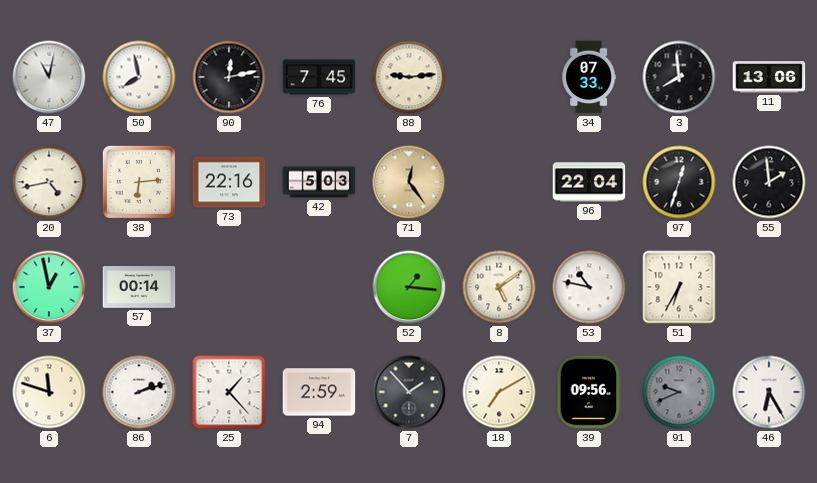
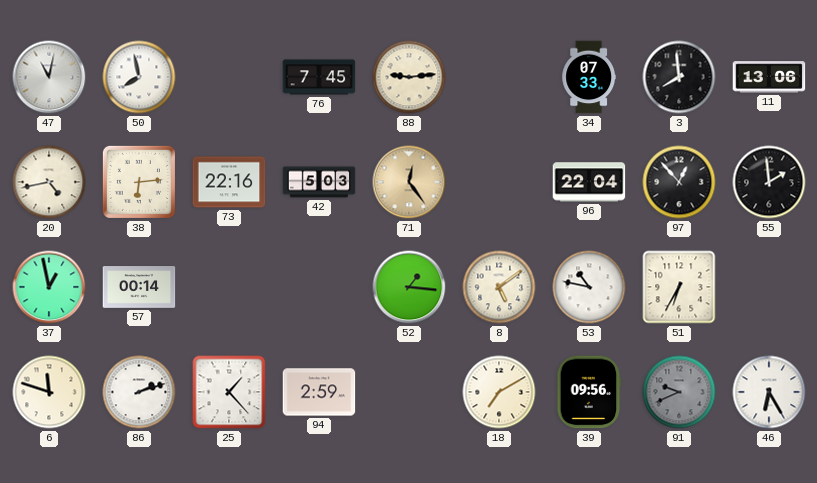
90: 12:13 -> none (229, 77)
97: 12:33 -> 12:53 (679, 182)
7: 1:53 -> none (409, 392)
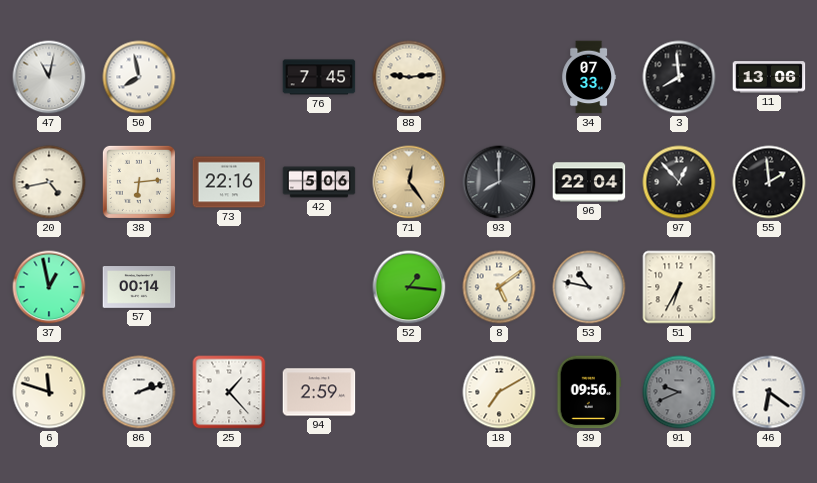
42: 5:03 -> 5:06 (319, 182)
93: none -> 8:00 (499, 182)
46: 6:25 -> 6:21 (769, 392)
